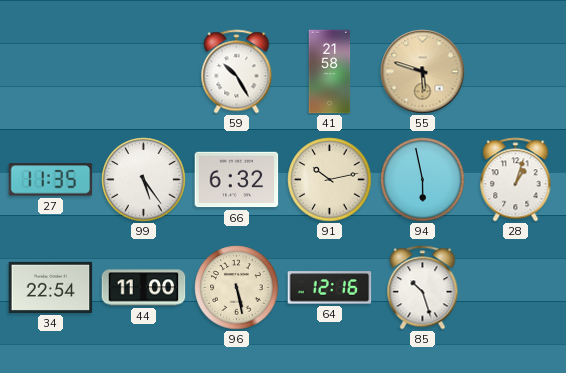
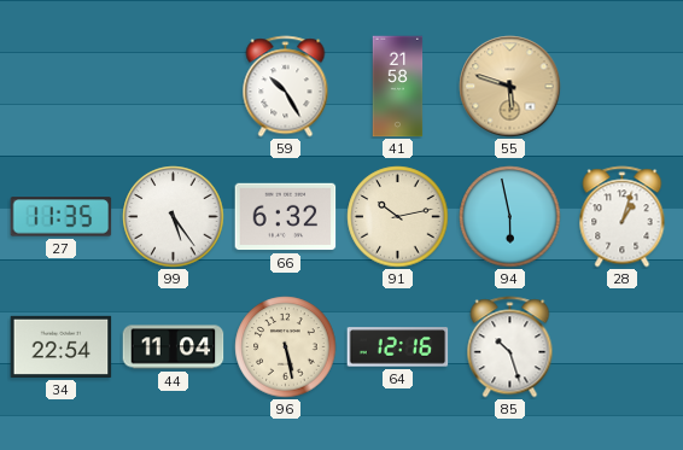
44: 11:00 -> 11:04 (174, 347)
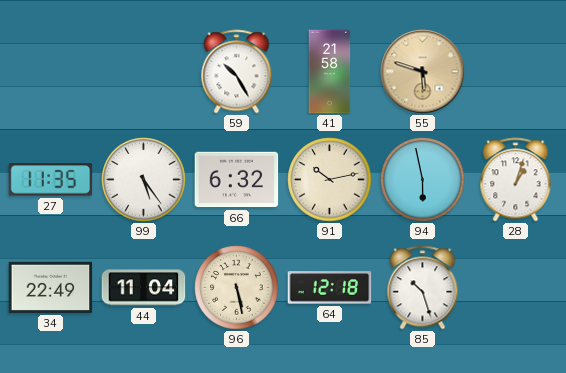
34: 22:54 -> 22:49 (51, 287)
64: 12:16 -> 12:18 (330, 288)
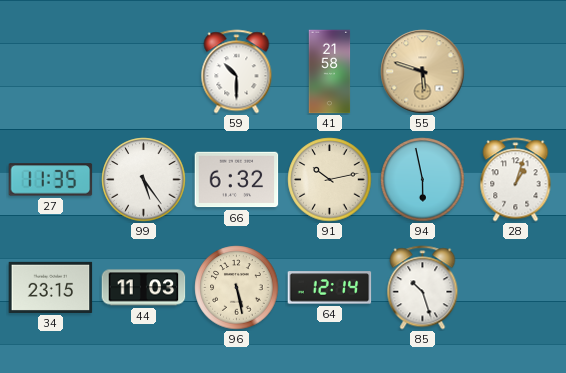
59: 10:25 -> 10:30 (237, 72)
34: 22:49 -> 23:15 (51, 287)
44: 11:04 -> 11:03 (144, 288)
64: 12:18 -> 12:14 (330, 288)
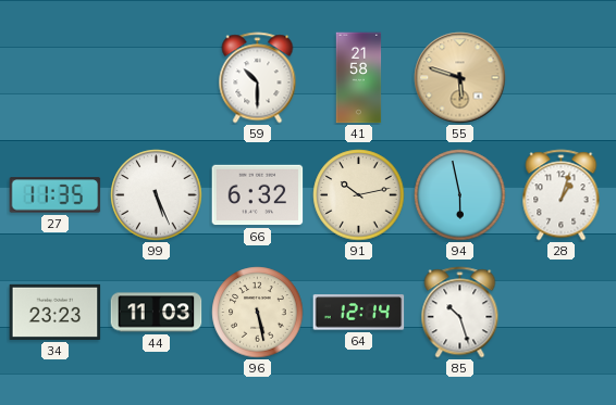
99: 5:24 -> 5:26 (157, 195)
34: 23:15 -> 23:23 (56, 312)
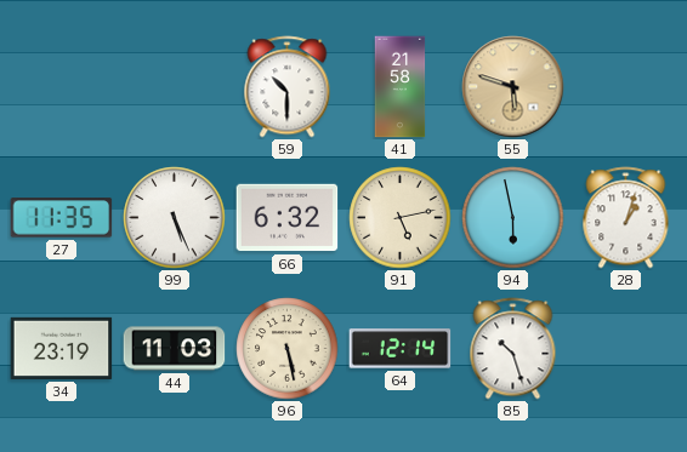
91: 10:13 -> 5:13 (401, 218)
34: 23:23 -> 23:19 (62, 348)
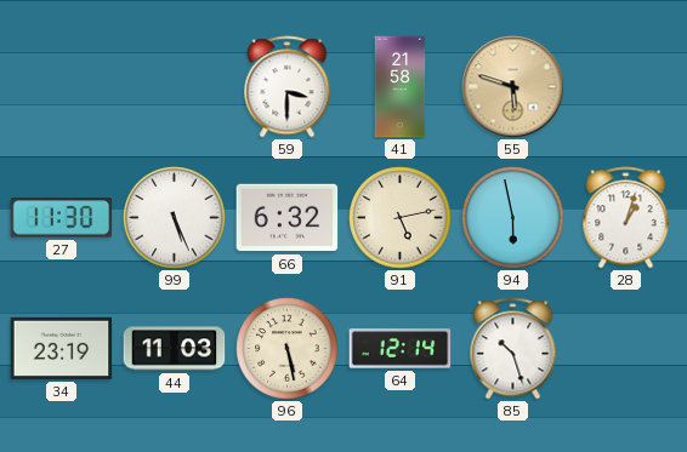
59: 10:30 -> 3:30 (288, 87)
27: 11:35 -> 11:30 (62, 218)
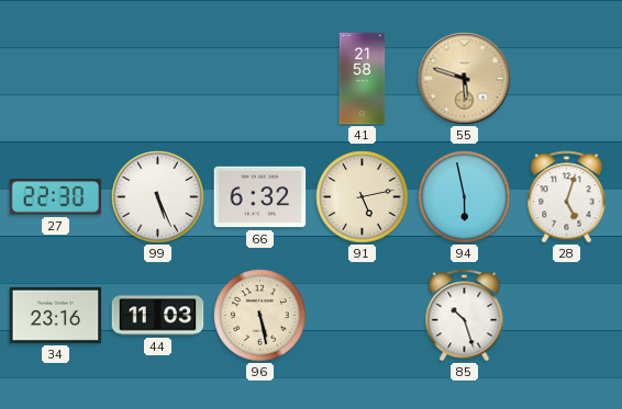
59: 3:30 -> none (288, 87)
27: 11:30 -> 22:30 (56, 197)
28: 1:03 -> 5:03 (567, 197)
34: 23:19 -> 23:16 (56, 315)
64: 12:14 -> none (401, 349)
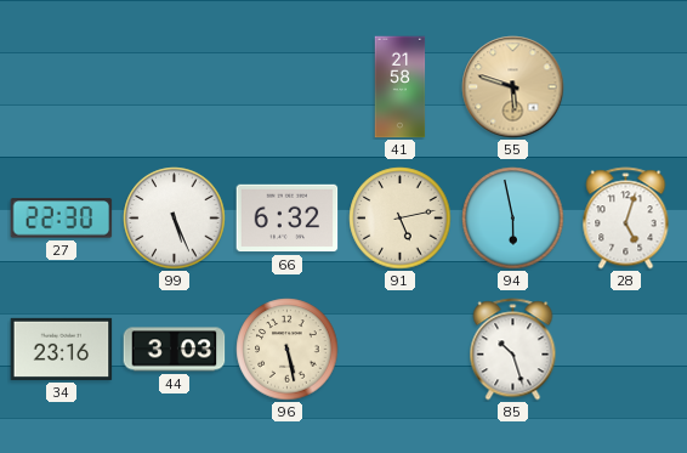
44: 11:03 -> 3:03 (175, 350)
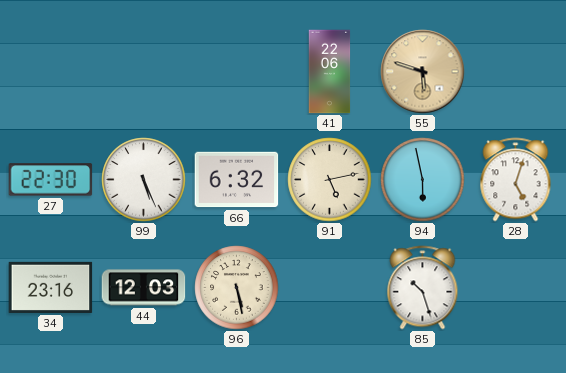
41: 21:58 -> 22:06 (330, 72)
44: 3:03 -> 12:03 (144, 288)
